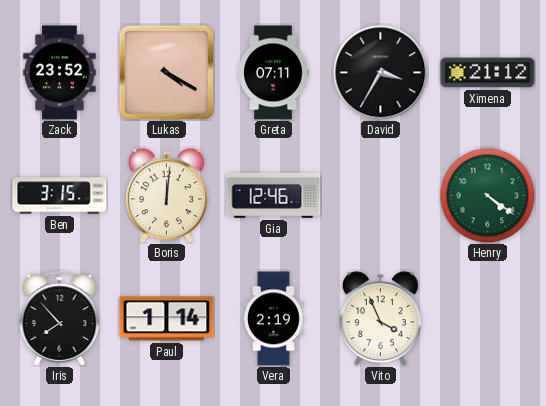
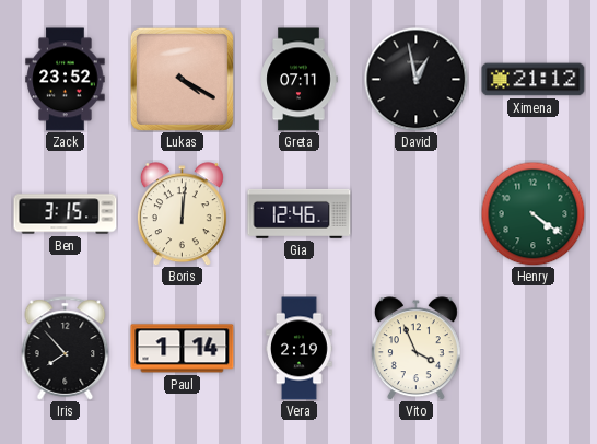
David: 3:35 -> 12:58 (415, 79)
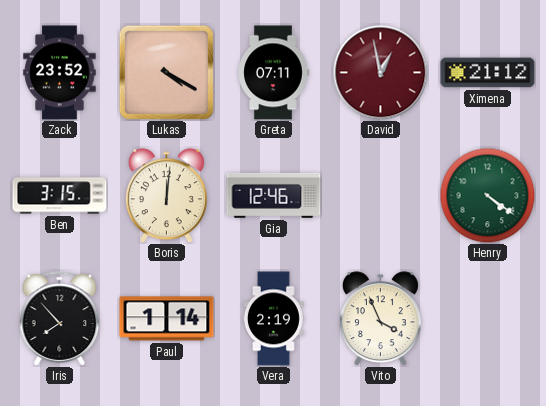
David dial: black -> burgundy (380, 72)
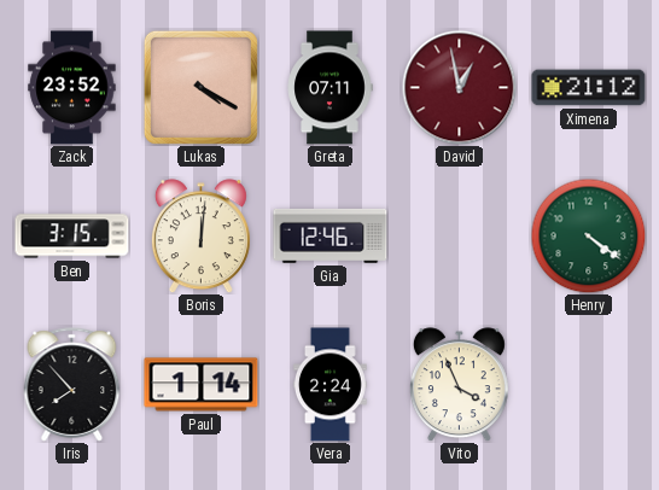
Vera: 2:19 -> 2:24 (331, 385)
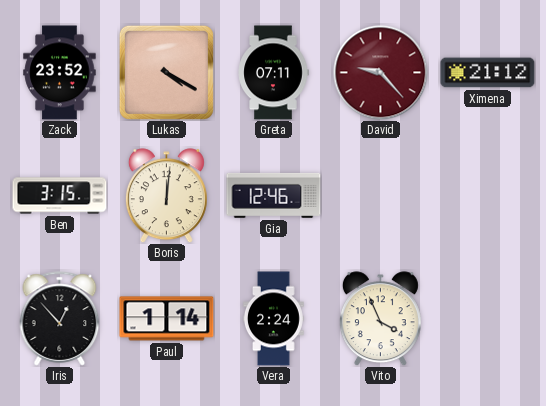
David: 12:58 -> 9:23 (380, 72)
Henry: 4:21 -> none (588, 235)
Iris: 7:53 -> 12:53 (60, 319)
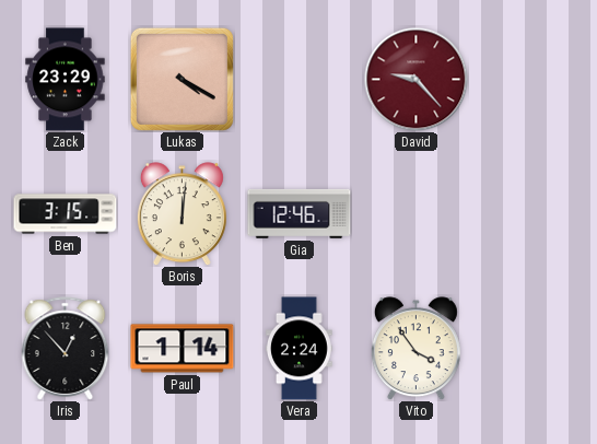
Zack: 23:52 -> 23:29 (66, 80)
Greta: 07:11 -> none (273, 73)
Ximena: 21:12 -> none (488, 73)
Vito: 3:56 -> 3:54 (415, 349)
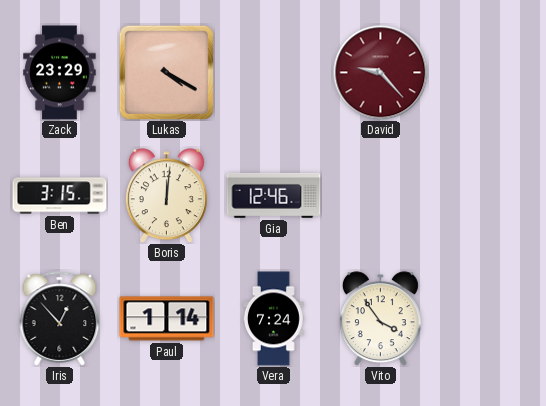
Vera: 2:24 -> 7:24 (274, 319)
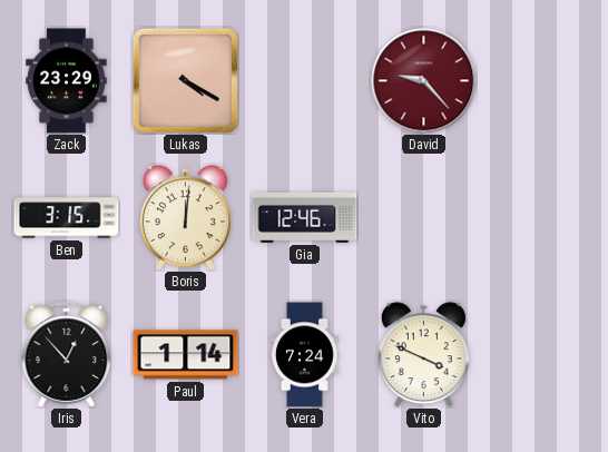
Vito: 3:54 -> 3:49 (423, 355)
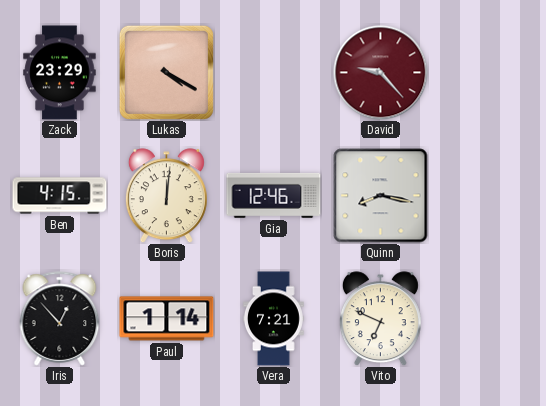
Ben: 3:15 -> 4:15 (60, 196)
Quinn: none -> 8:17 (381, 196)
Vera: 7:24 -> 7:21 (274, 319)
Vito: 3:49 -> 6:49 (380, 319)
